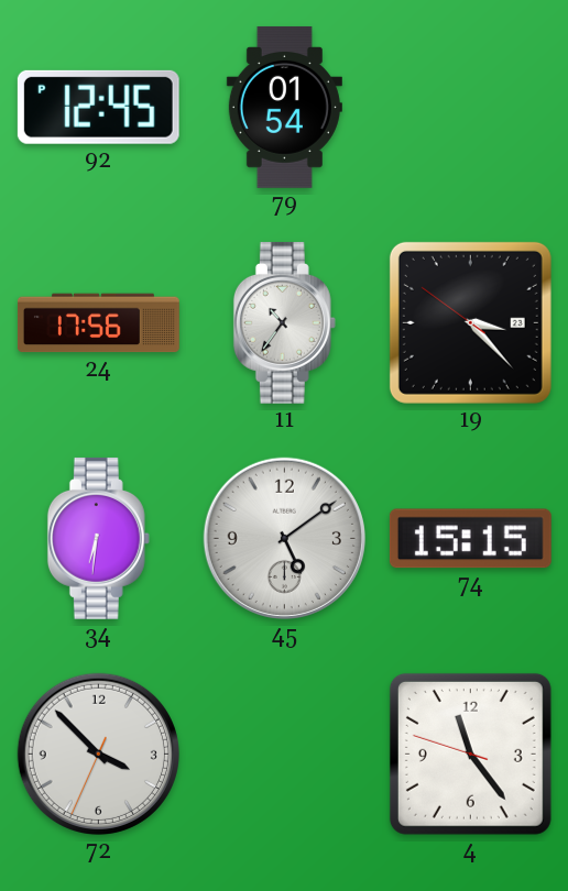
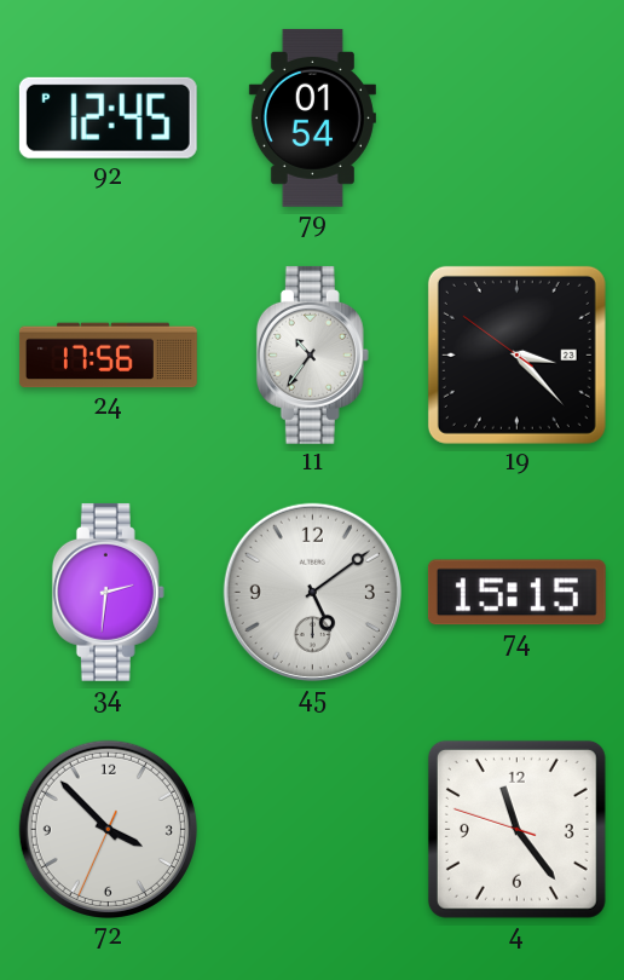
34: 6:31 -> 2:31 (108, 592)
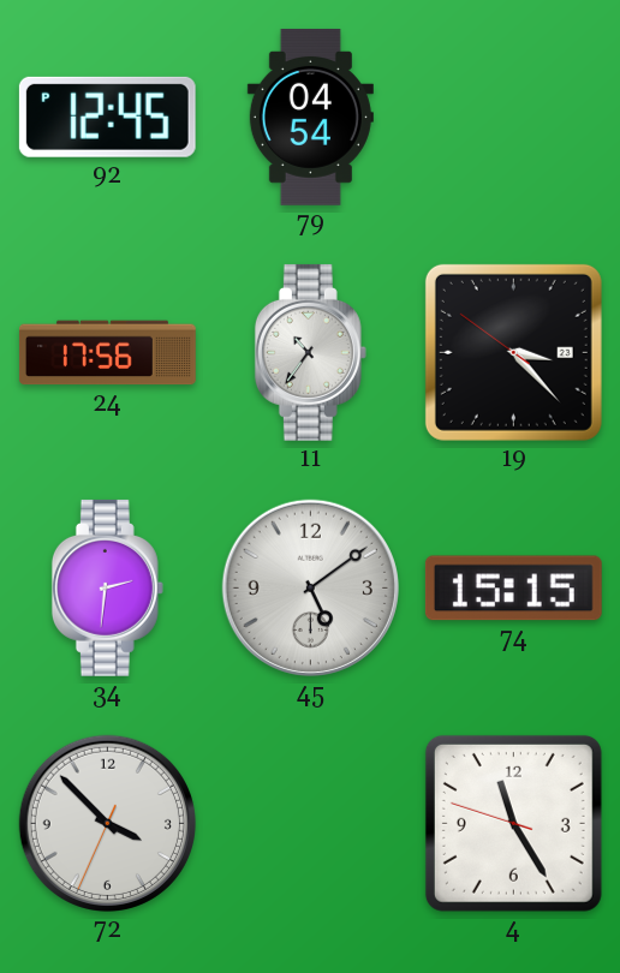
79: 01:54 -> 04:54 (310, 117)
4: 11:23 -> 11:24 (513, 823)
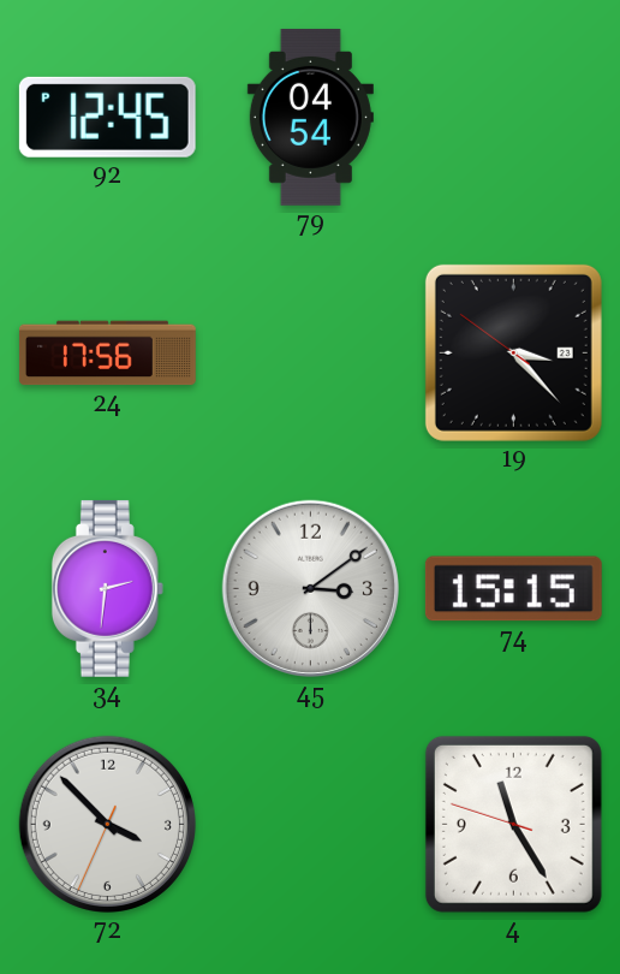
11: 10:36 -> none (310, 352)
45: 5:09 -> 3:09 (310, 588)
